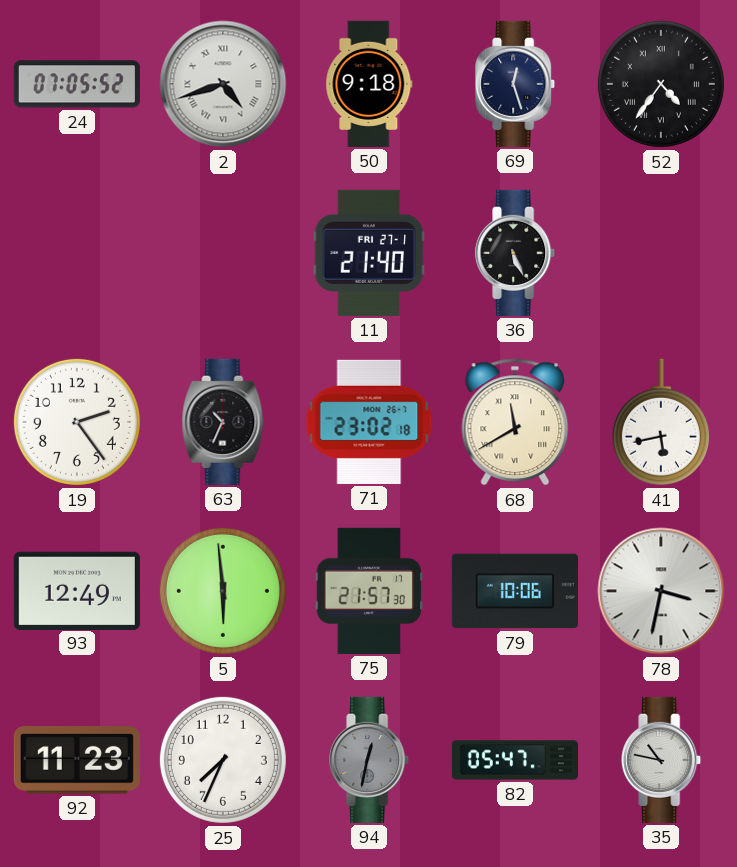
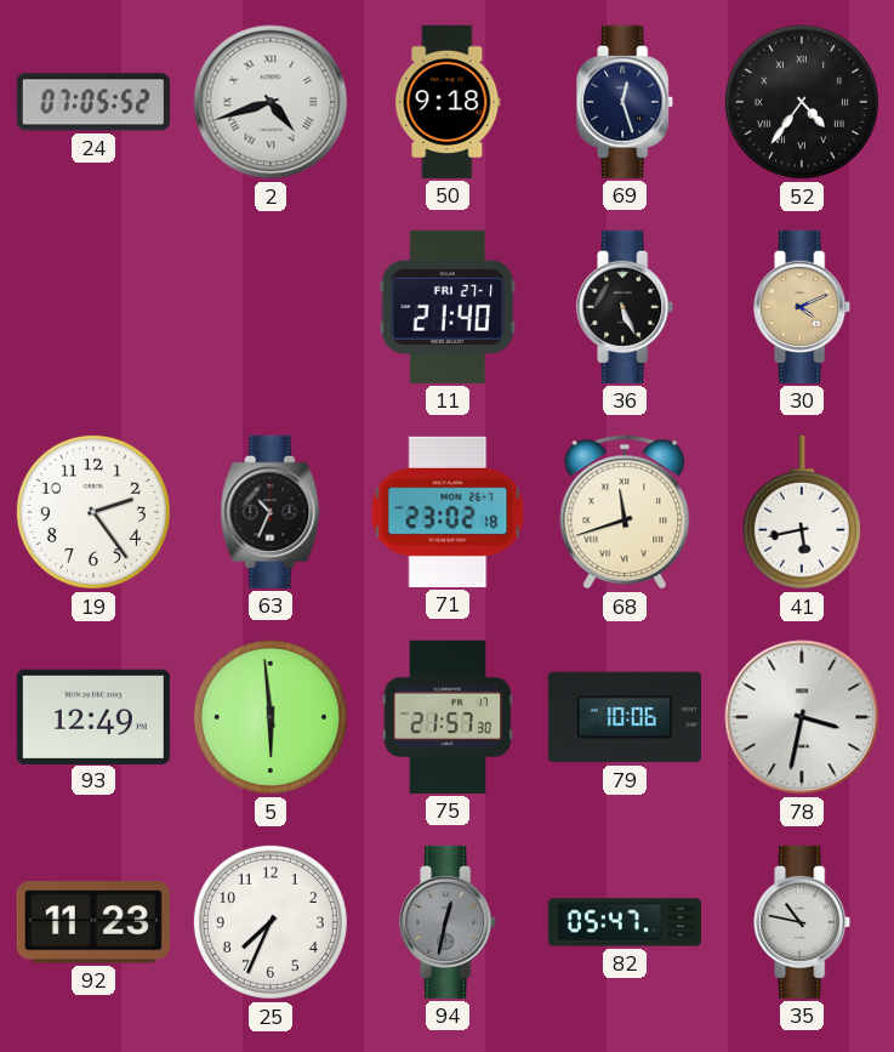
30: none -> 4:11 (803, 307)
68: 11:40 -> 11:42 (625, 512)
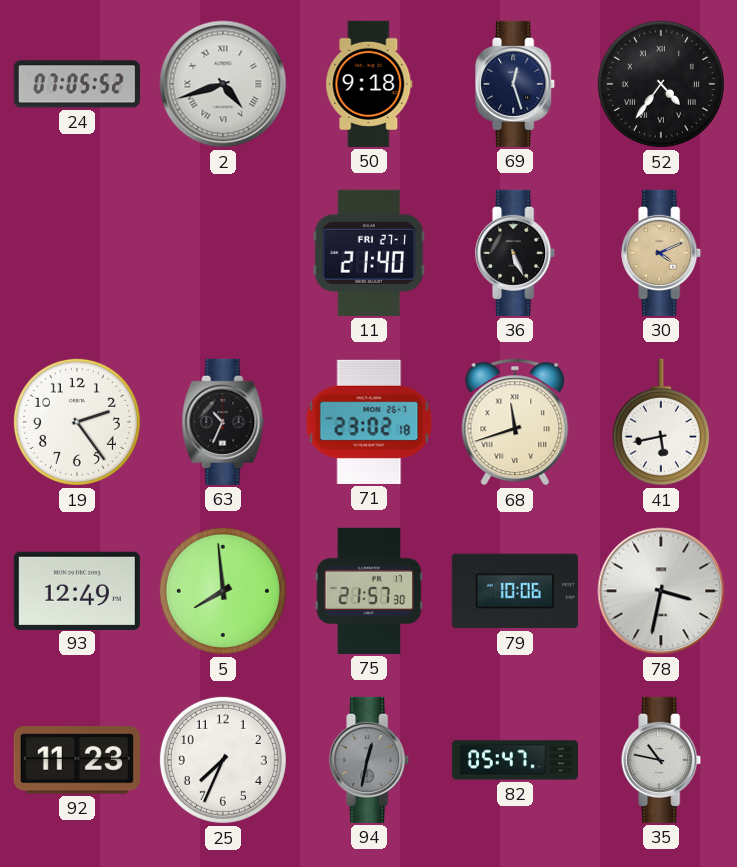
5: 5:59 -> 7:59 (223, 591)
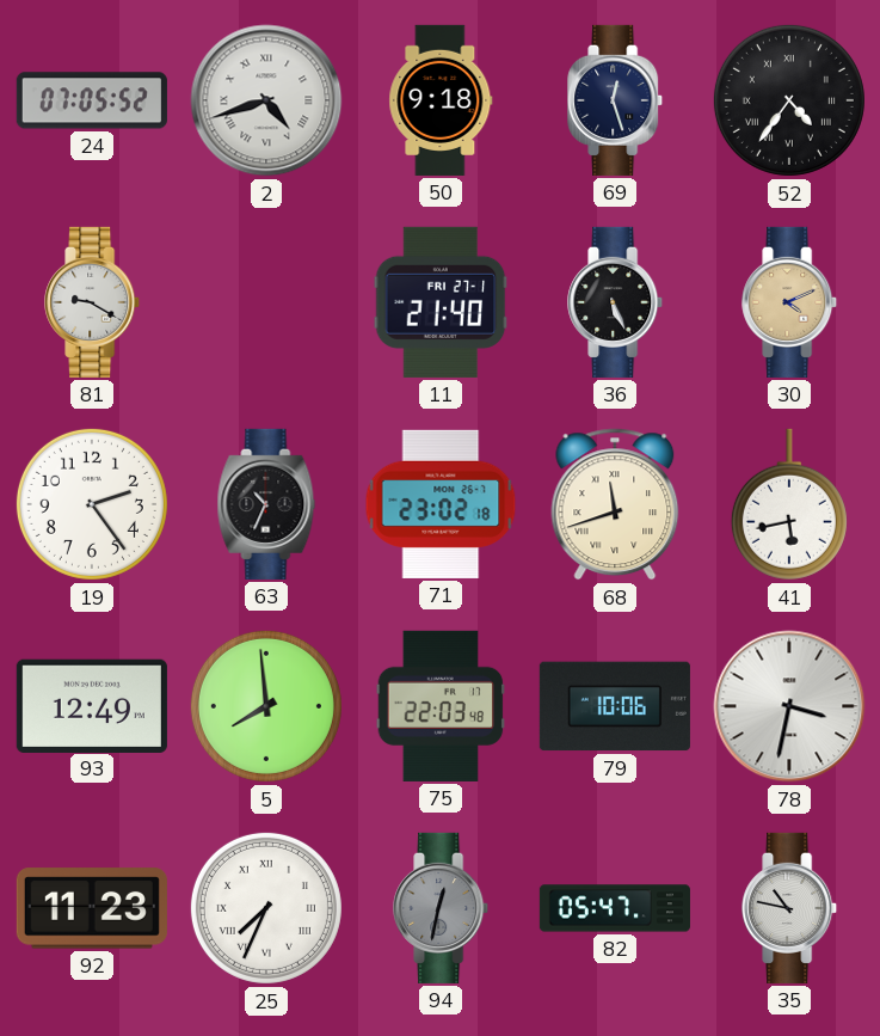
81: none -> 9:20 (93, 302)
75: 21:57 -> 22:03 (441, 706)
25 numerals: Arabic -> Roman (266, 908)
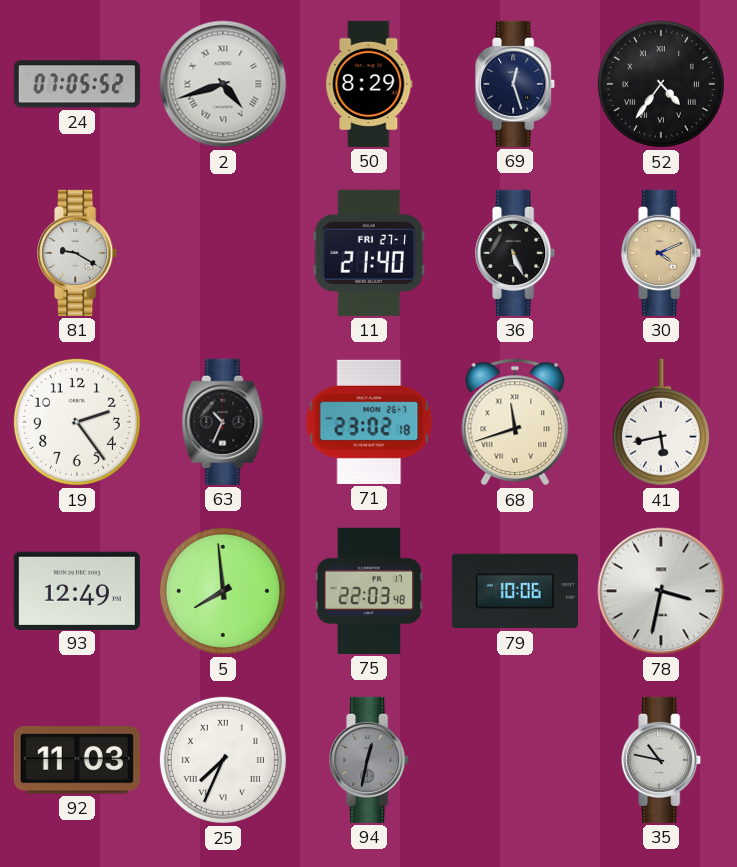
50: 9:18 -> 8:29 (369, 84)
92: 11:23 -> 11:03 (77, 760)
82: 05:47 -> none (615, 908)
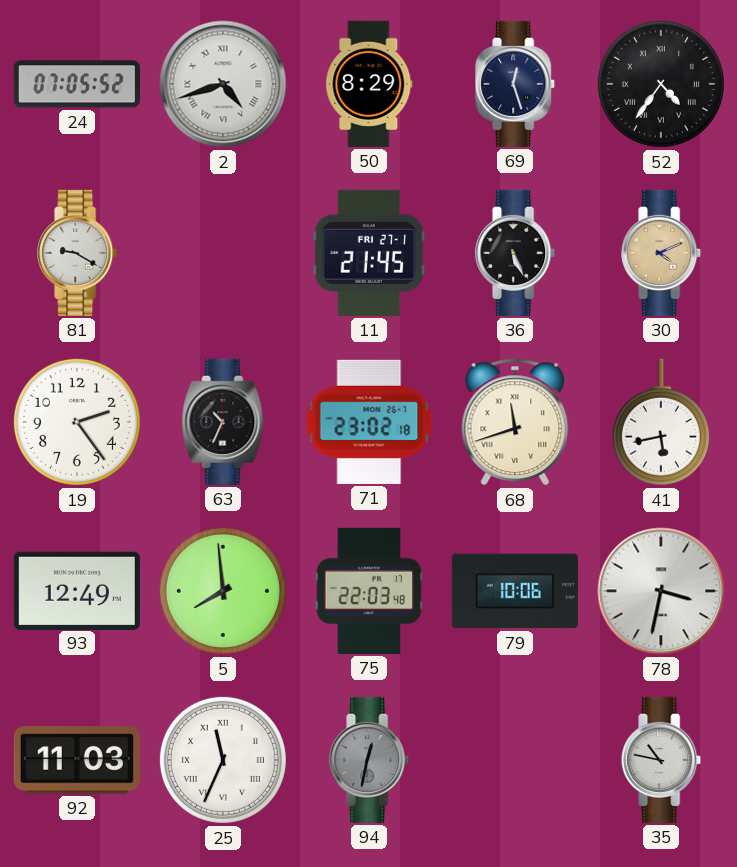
11: 21:40 -> 21:45 (369, 253)
25: 7:34 -> 11:34 (223, 760)
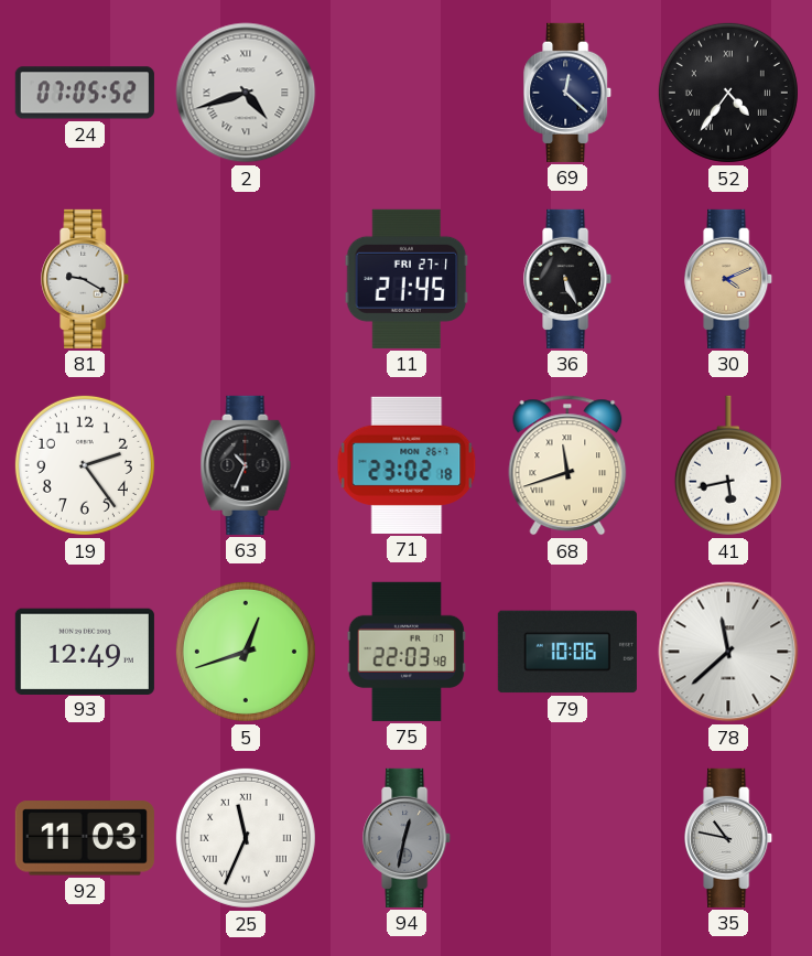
50: 8:29 -> none (369, 84)
69: 12:27 -> 12:22 (569, 93)
5: 7:59 -> 12:42 (246, 652)
78: 3:32 -> 11:38 (728, 652)
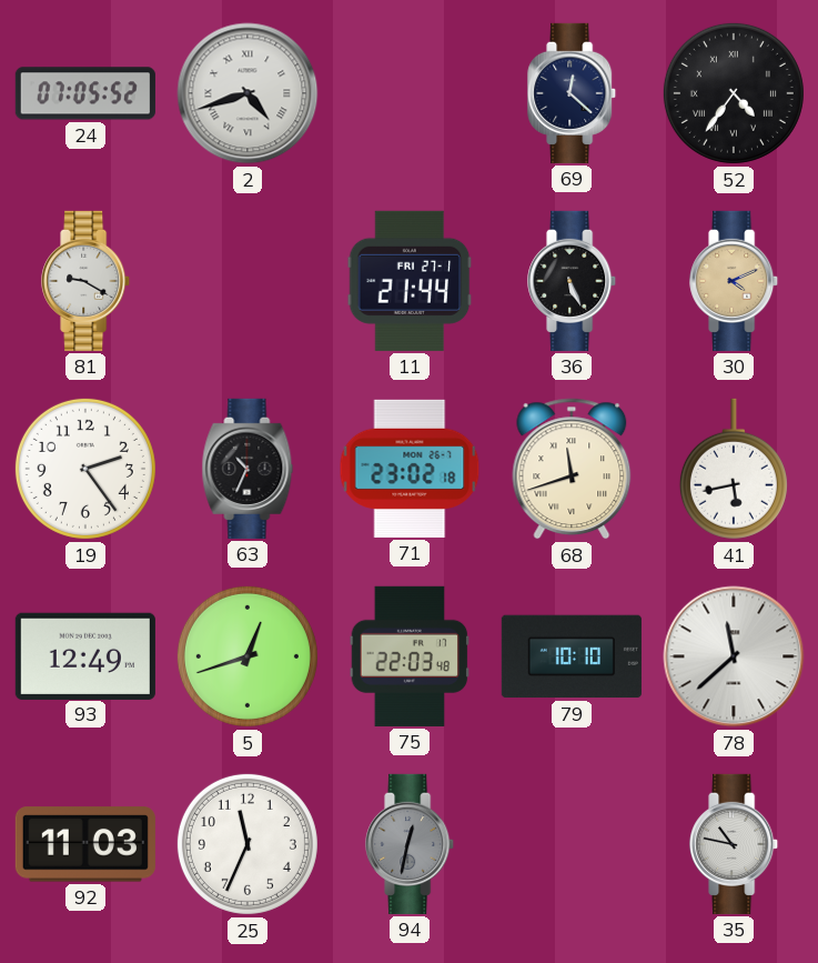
11: 21:45 -> 21:44 (410, 281)
79: 10:06 -> 10:10 (572, 656)
25 numerals: Roman -> Arabic (248, 844)
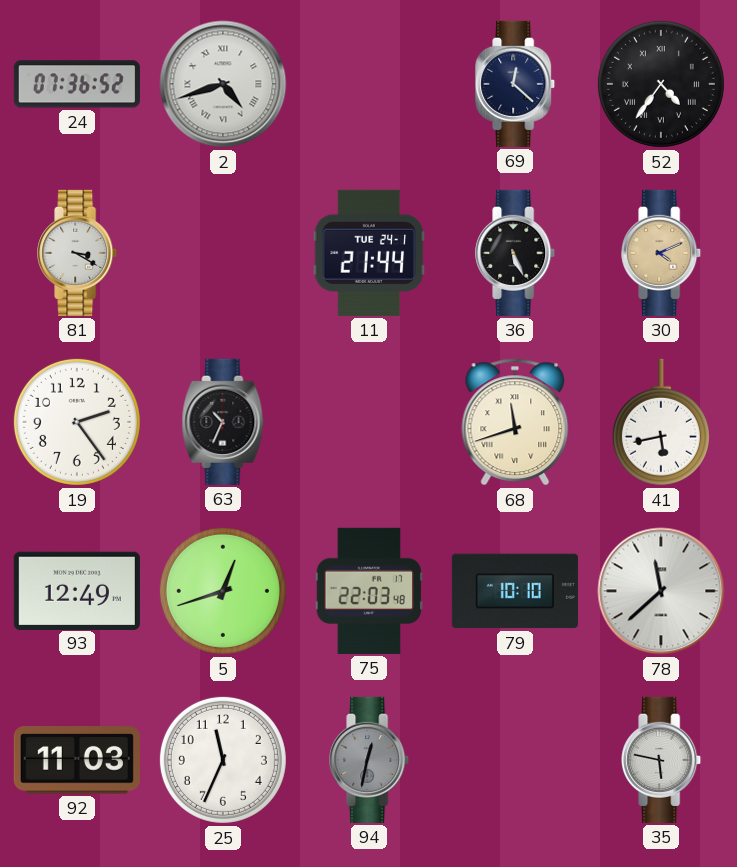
24: 07:05 -> 07:36 (77, 84)
81: 9:20 -> 3:20 (78, 253)
11 date: FRI 27-1 -> TUE 24-1 (369, 253)
71: 23:02 -> none (410, 469)
35: 10:47 -> 5:47 (662, 760)
